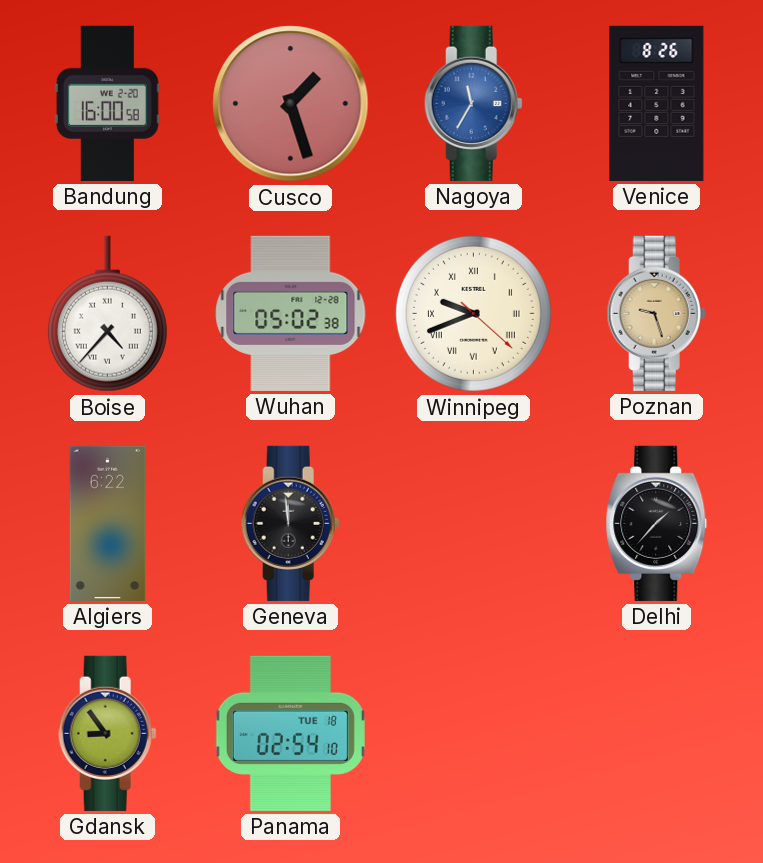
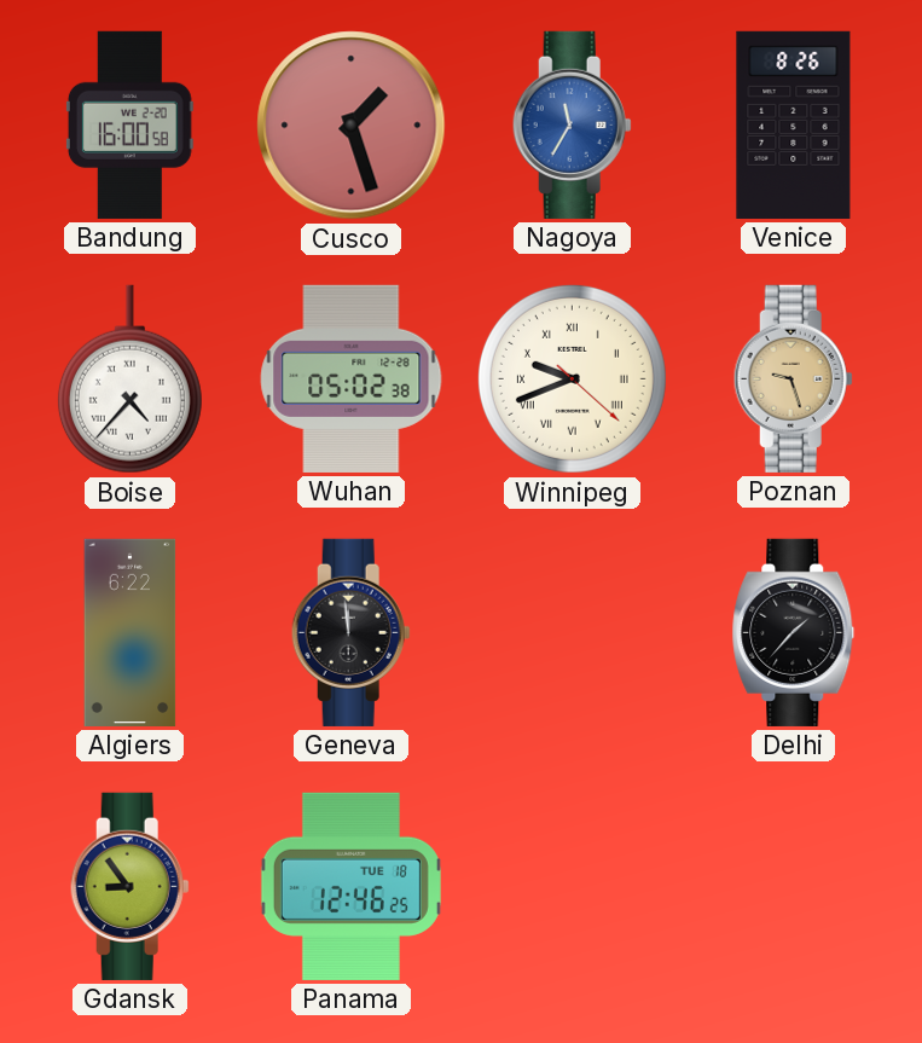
Panama: 02:54 -> 12:46 (350, 886)
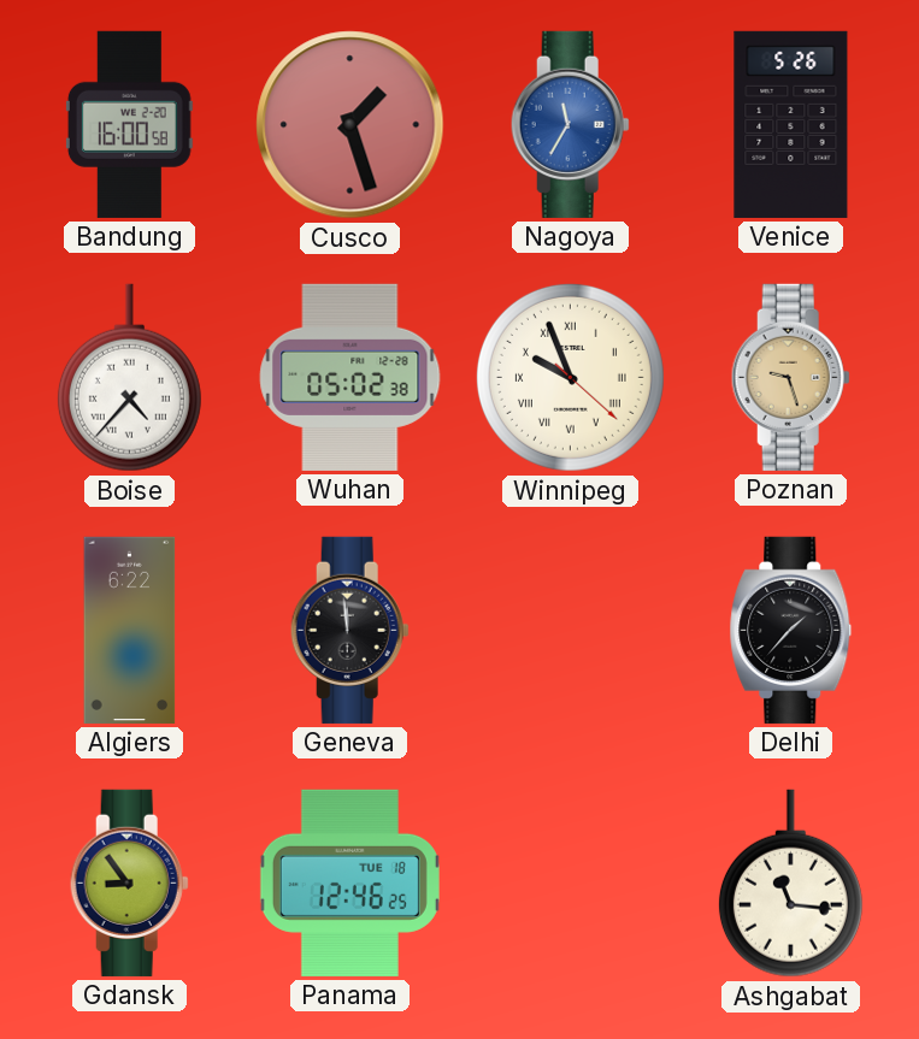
Venice: 8:26 -> 5:26 (791, 124)
Winnipeg: 9:41 -> 9:56 (570, 377)
Ashgabat: none -> 11:16 (790, 884)
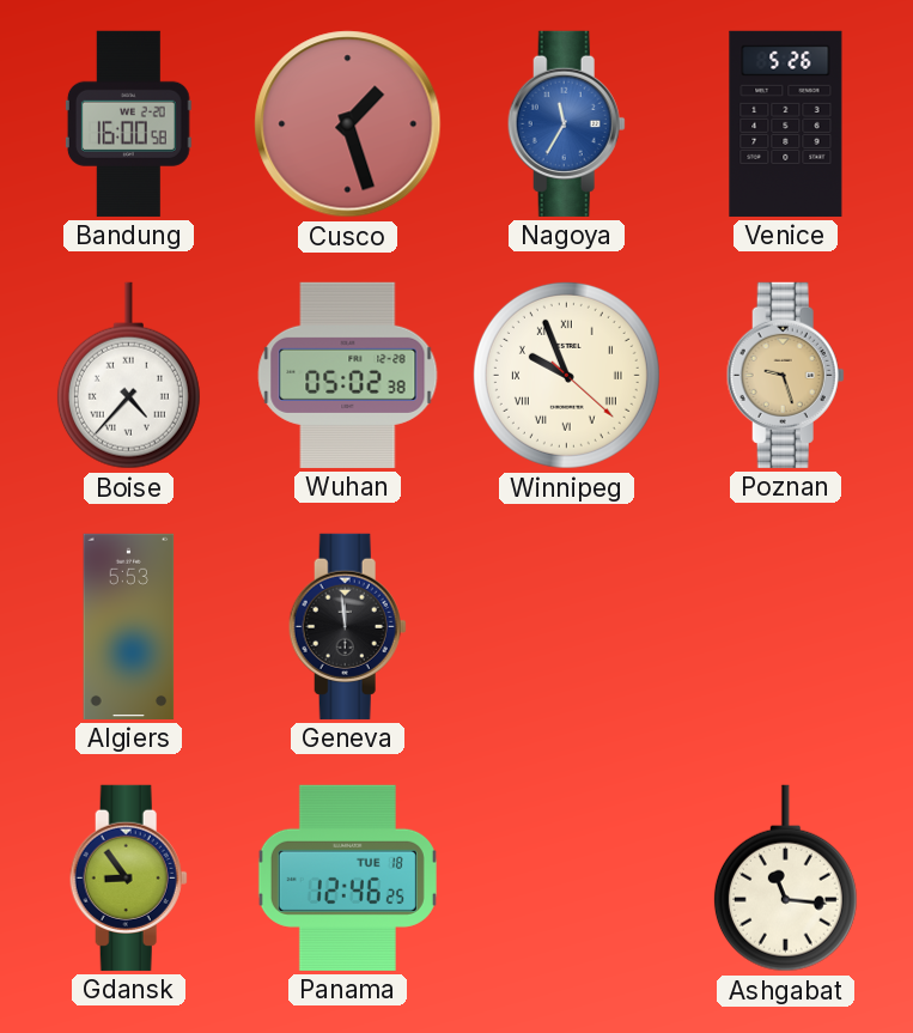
Algiers: 6:22 -> 5:53 (129, 626)
Delhi: 1:37 -> none (791, 630)
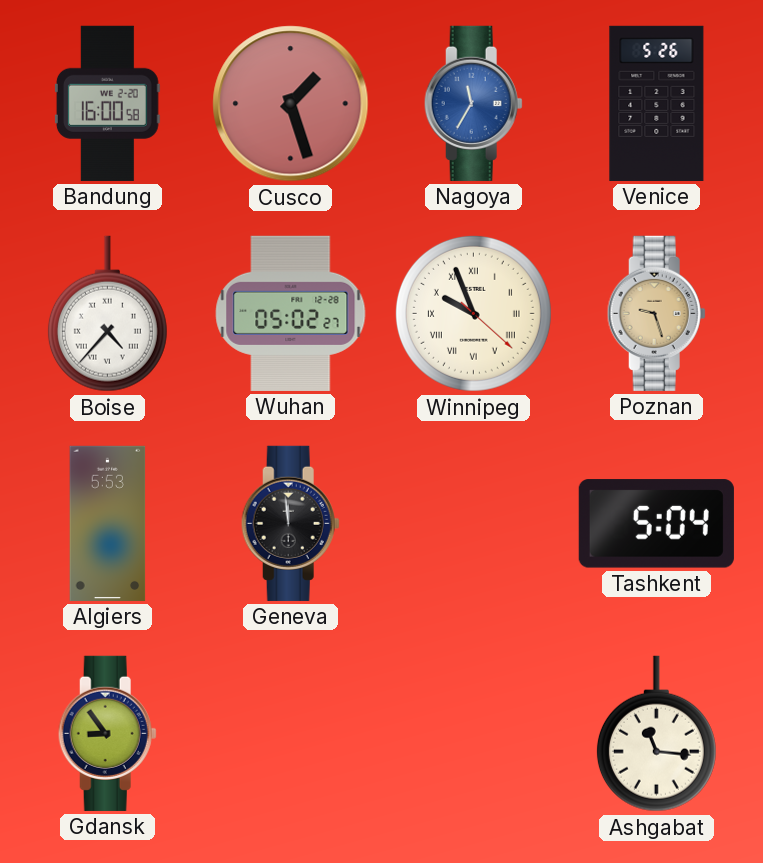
Wuhan: 05:02:38 -> 05:02:27 (291, 313)
Tashkent: none -> 5:04 (656, 524)
Panama: 12:46 -> none (347, 877)
